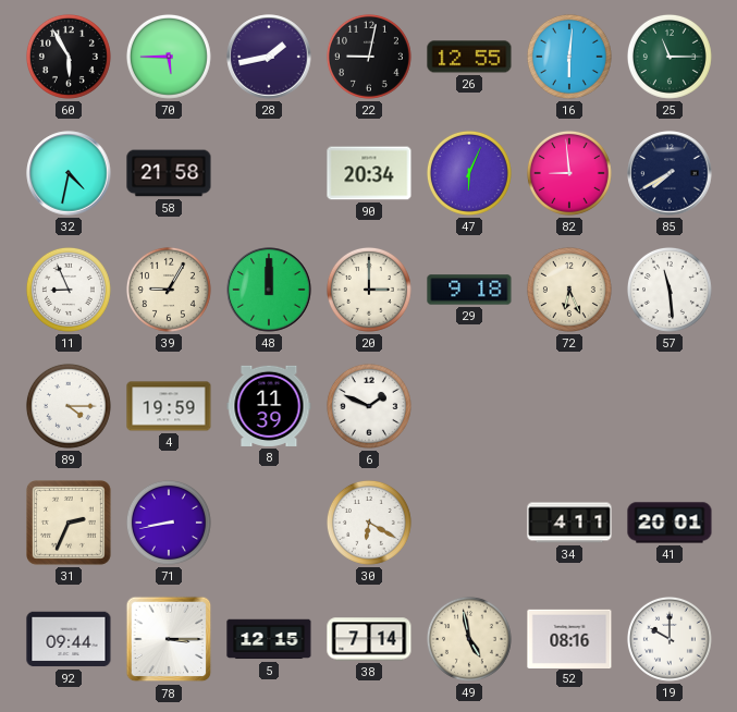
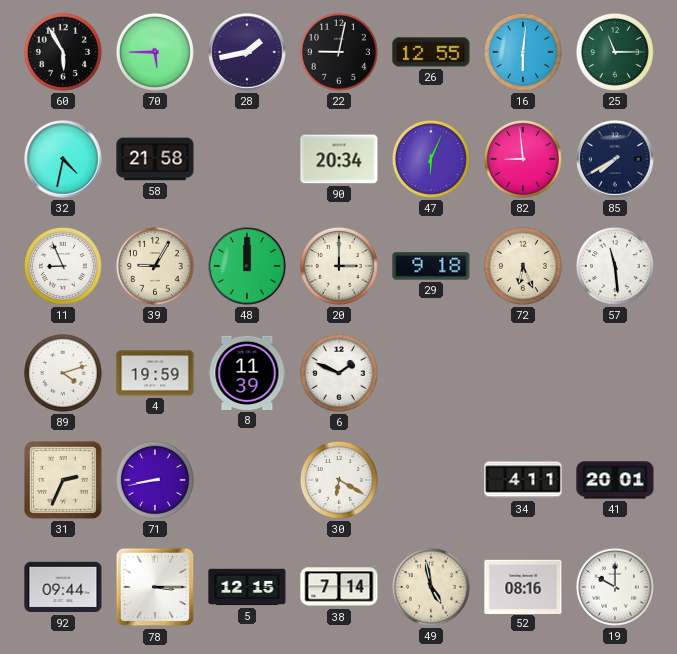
89: 4:15 -> 4:12 (63, 373)
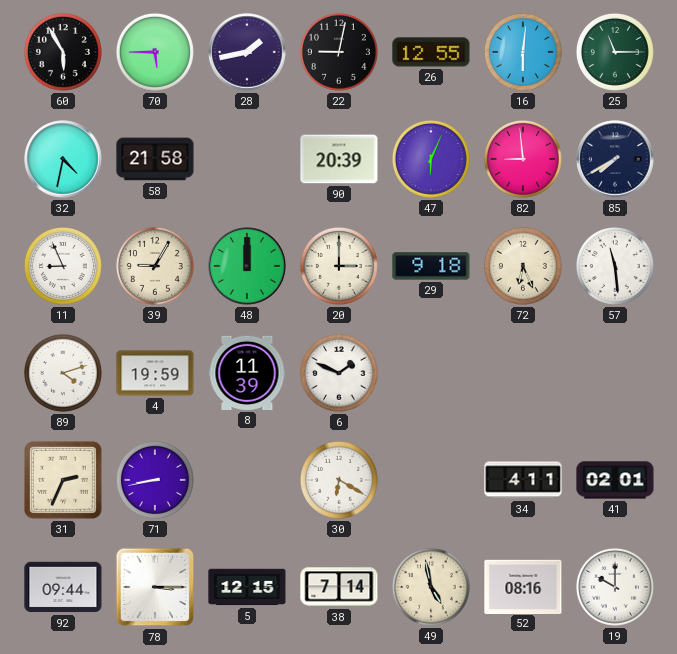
90: 20:34 -> 20:39 (339, 159)
41: 20:01 -> 02:01 (615, 480)
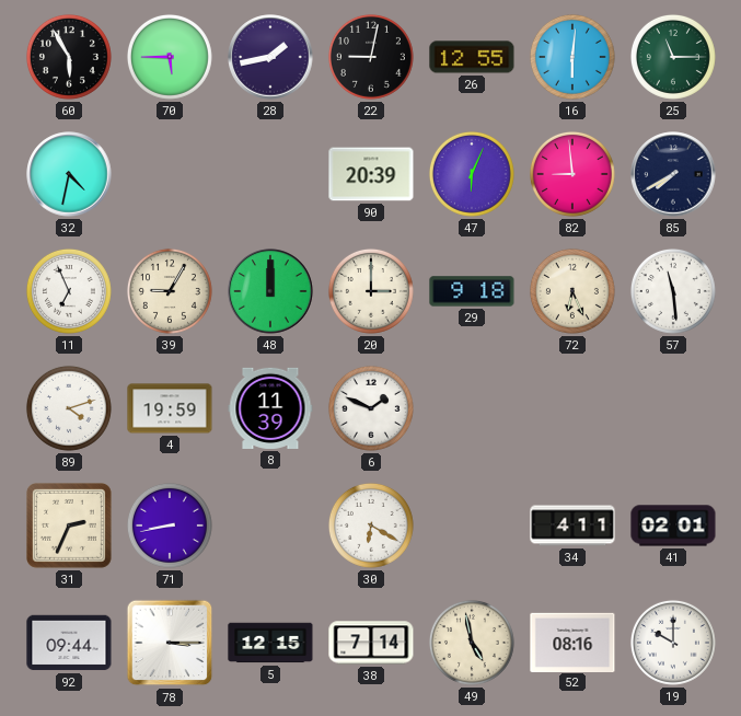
58: 21:58 -> none (155, 159)
11: 8:56 -> 6:56 (69, 291)
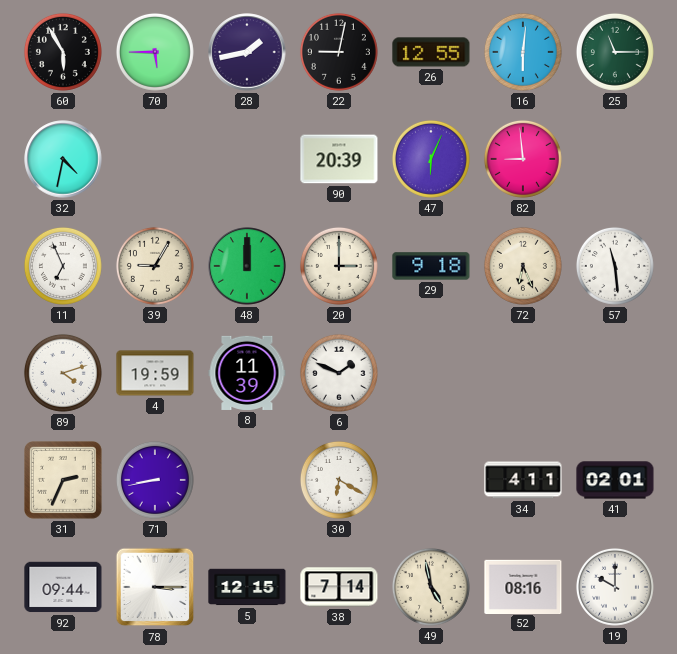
85: 7:40 -> none (673, 174)
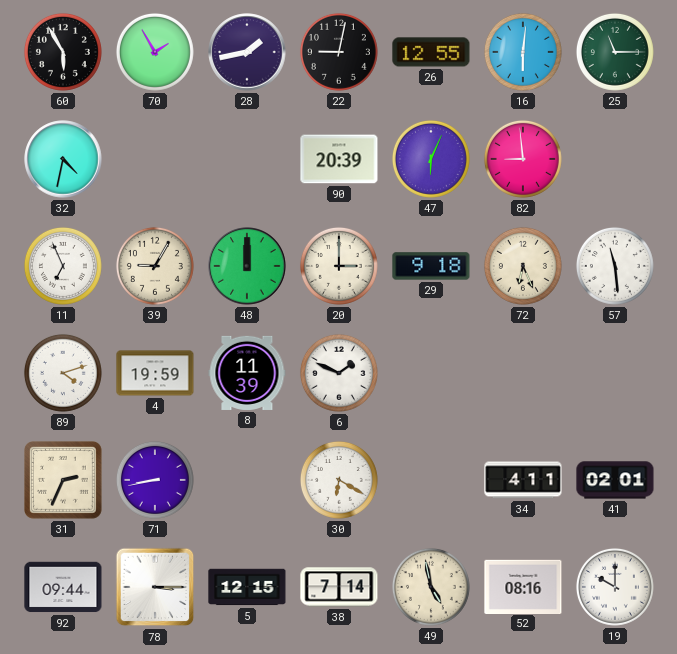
70: 5:45 -> 1:55 (155, 52)
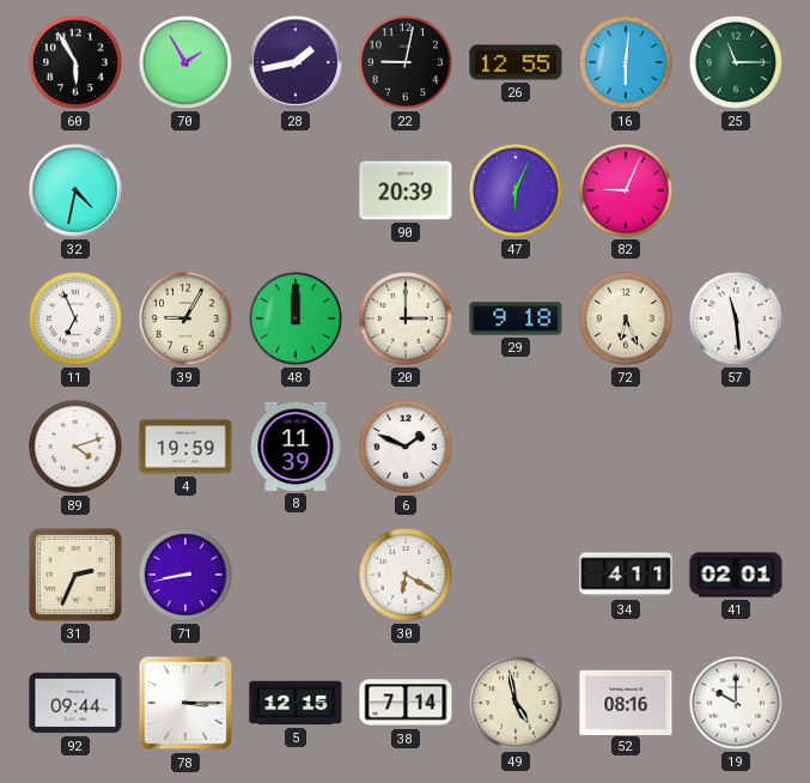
82: 8:59 -> 9:04 (626, 190)
